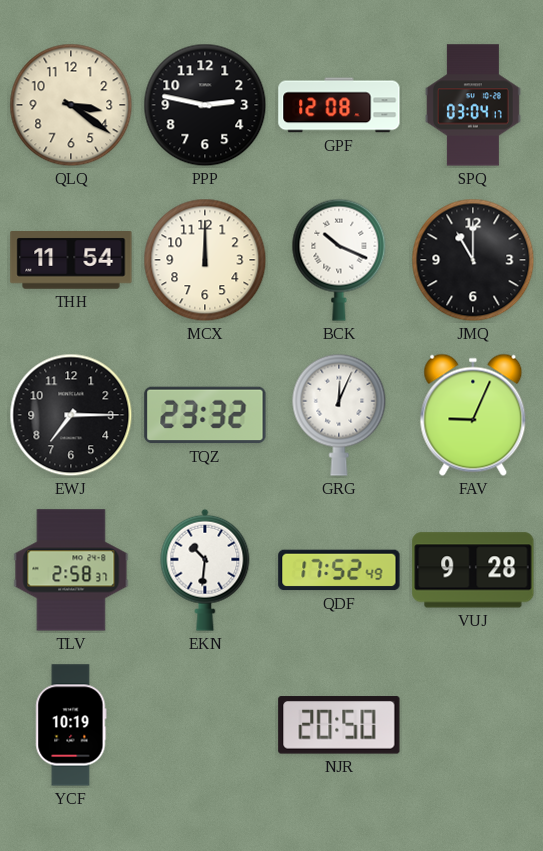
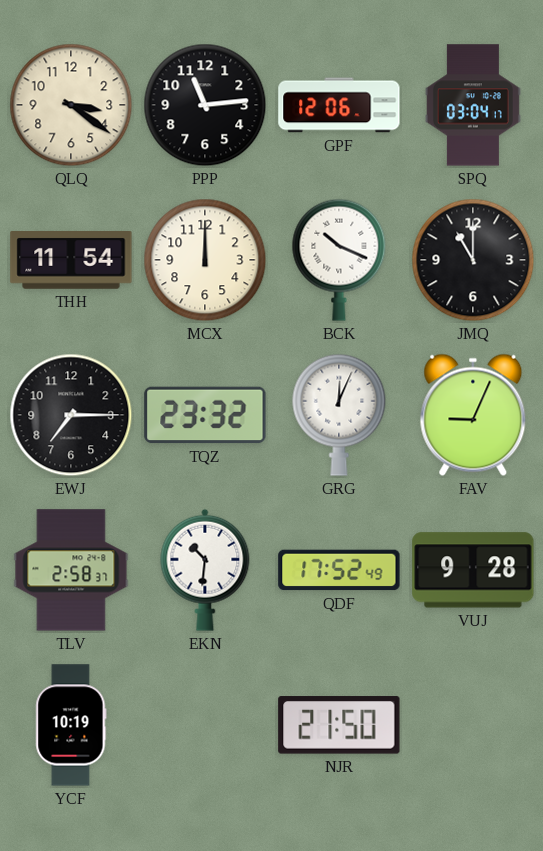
PPP: 2:47 -> 11:14 (205, 105)
GPF: 12:08 -> 12:06 (339, 105)
NJR: 20:50 -> 21:50 (339, 725)
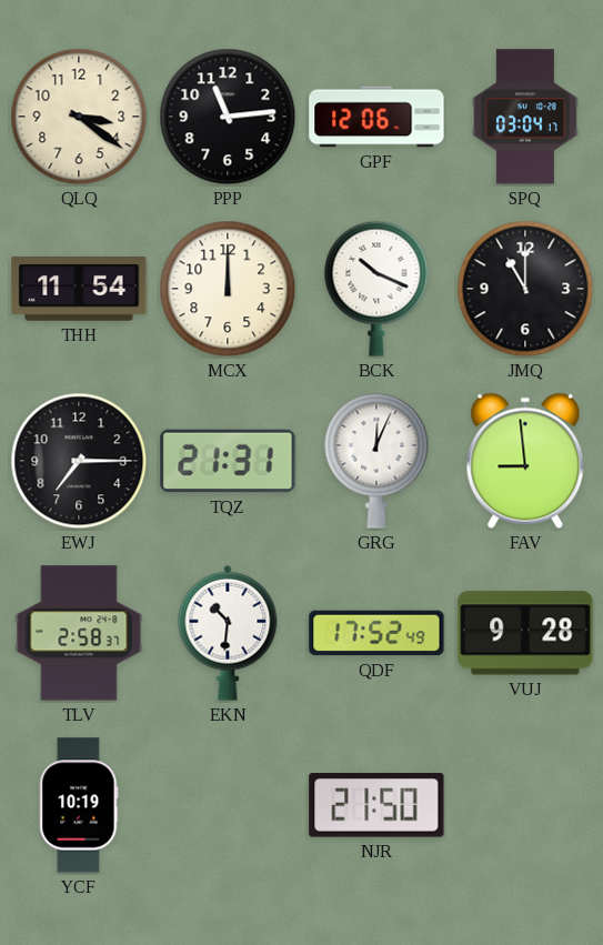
TQZ: 23:32 -> 21:31 (228, 461)
FAV: 9:04 -> 8:59 (525, 461)
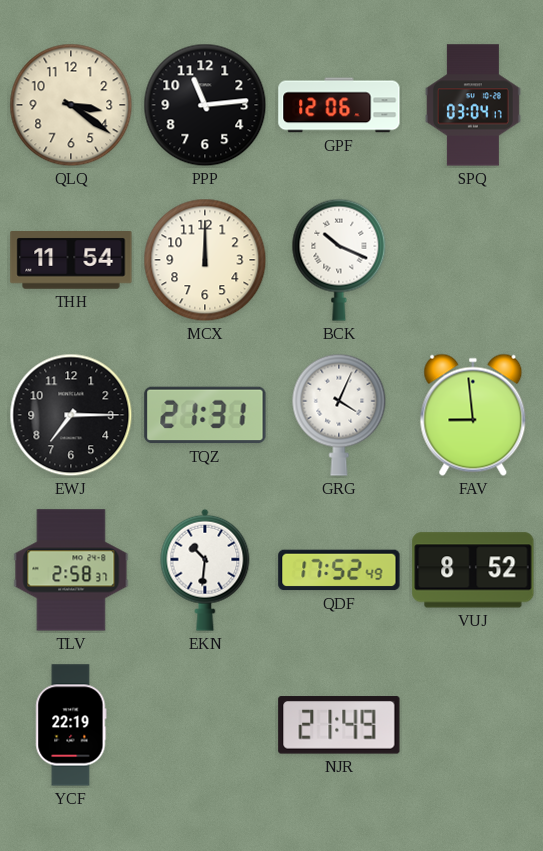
JMQ: 11:00 -> none (525, 289)
GRG: 12:04 -> 4:04 (339, 415)
VUJ: 9:28 -> 8:52 (473, 570)
YCF: 10:19 -> 22:19 (71, 725)
NJR: 21:50 -> 21:49 (339, 725)
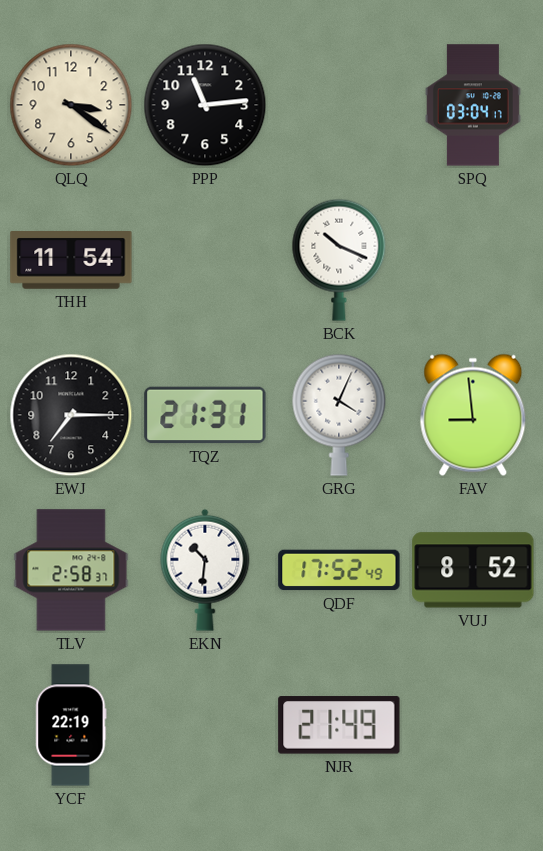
GPF: 12:06 -> none (339, 105)
MCX: 12:00 -> none (205, 260)
